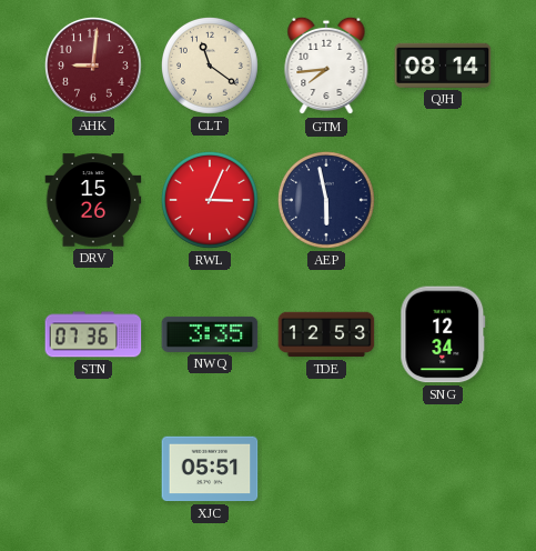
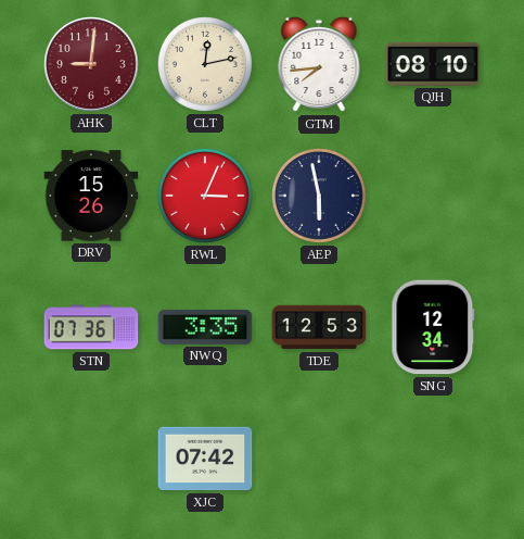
CLT: 11:21 -> 12:13 (205, 64)
QJH: 08:14 -> 08:10 (433, 64)
XJC: 05:51 -> 07:42 (205, 459)
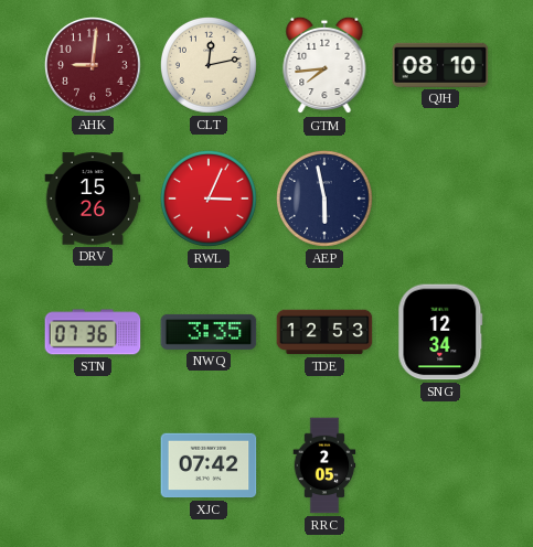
RRC: none -> 2:05 (324, 465)
